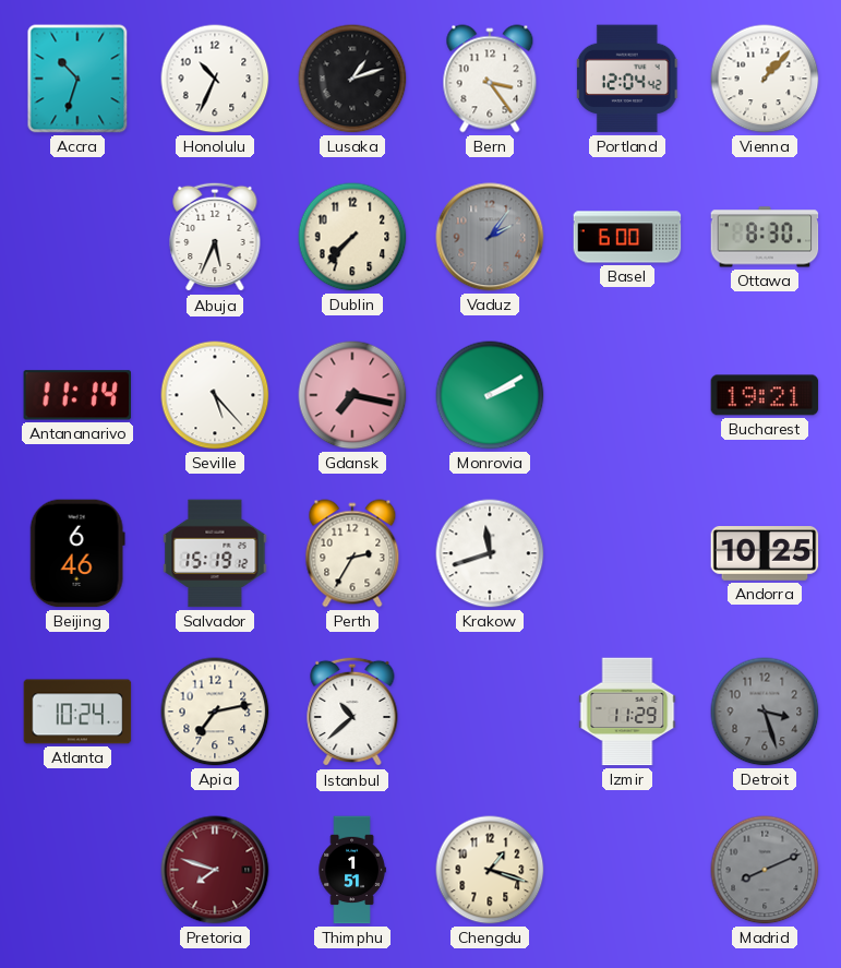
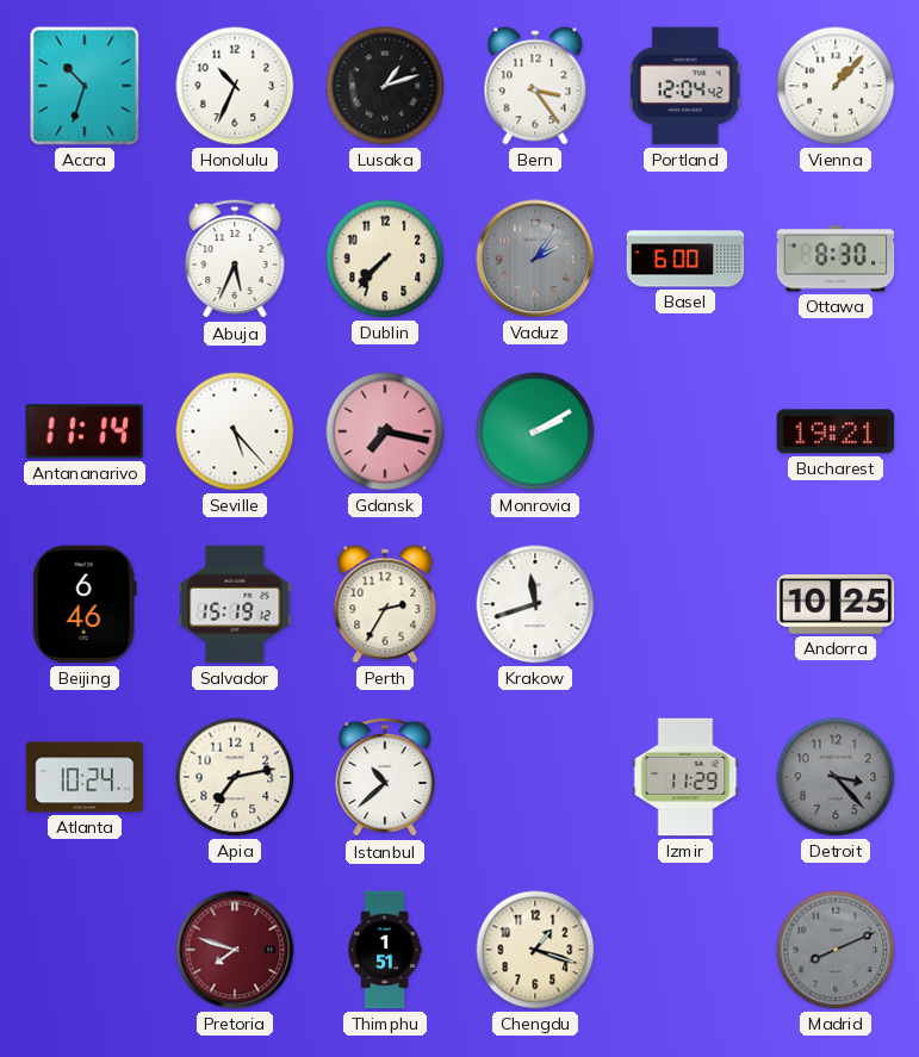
Detroit: 3:27 -> 3:23 (836, 777)
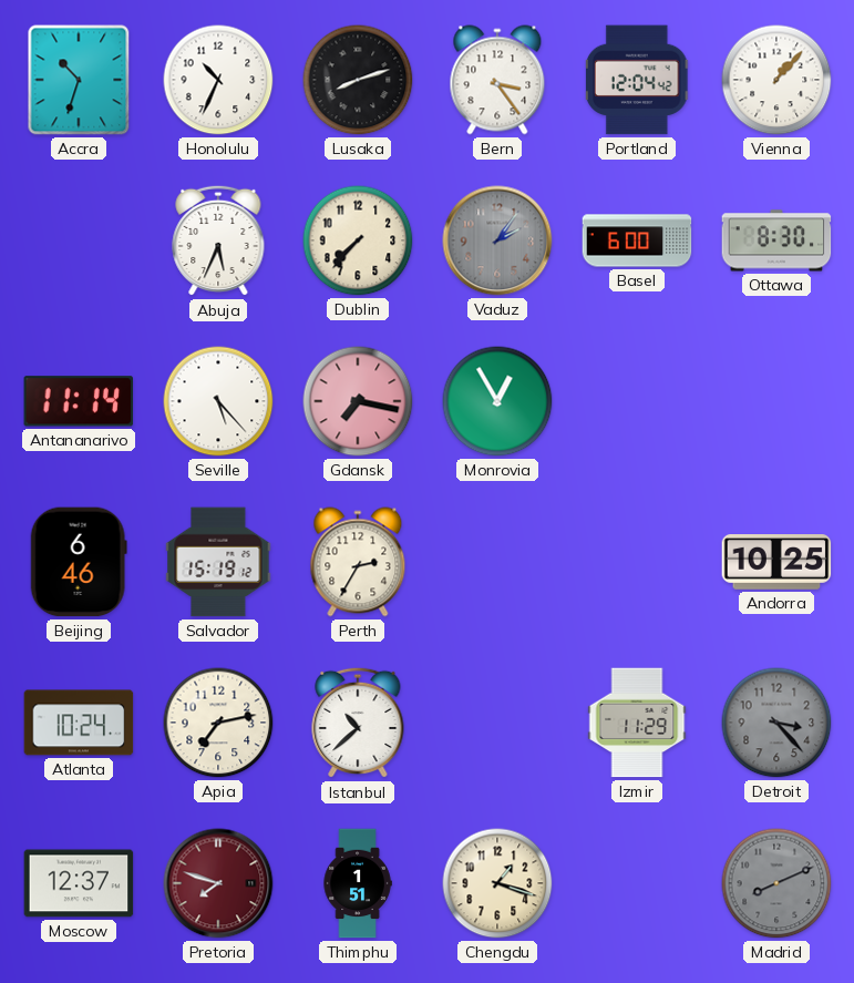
Lusaka: 1:12 -> 8:12 (358, 80)
Monrovia: 2:10 -> 12:55 (497, 401)
Bucharest: 19:21 -> none (836, 431)
Krakow: 11:42 -> none (535, 604)
Moscow: none -> 12:37 (79, 883)
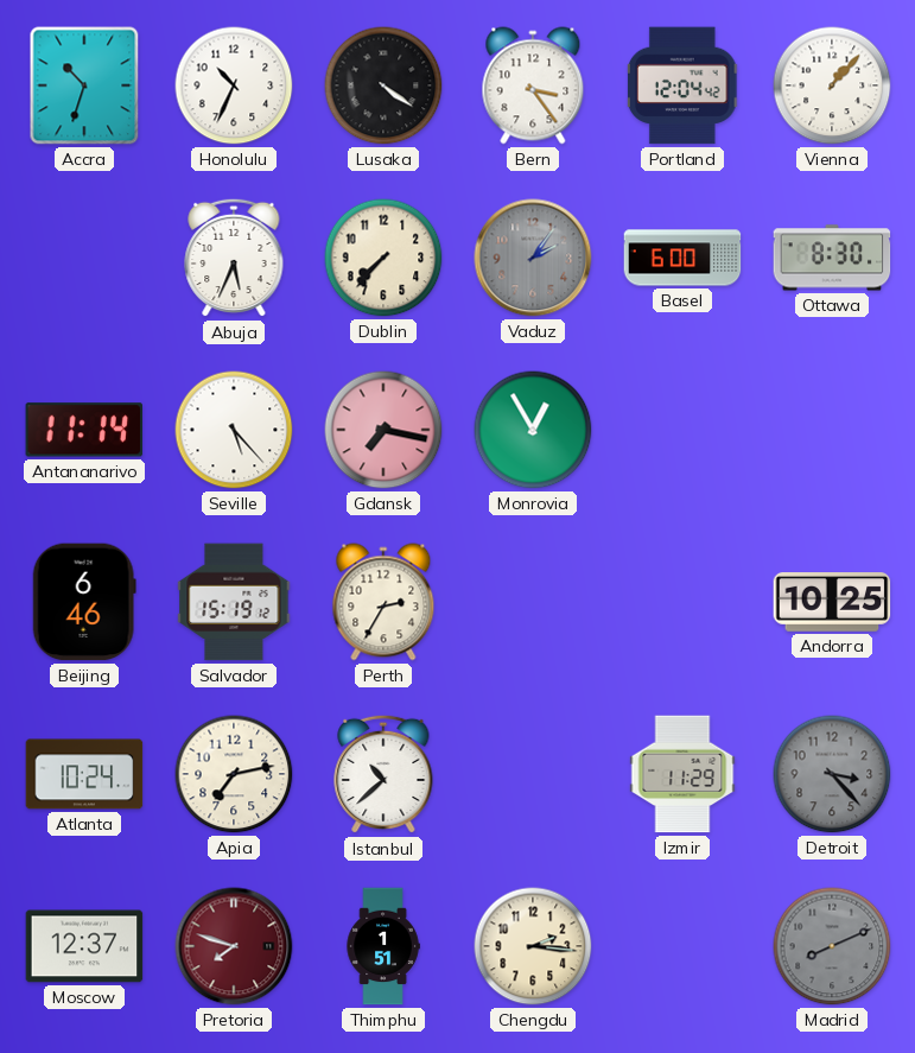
Lusaka: 8:12 -> 4:21 (383, 85)
Chengdu: 1:18 -> 2:16 (533, 946)
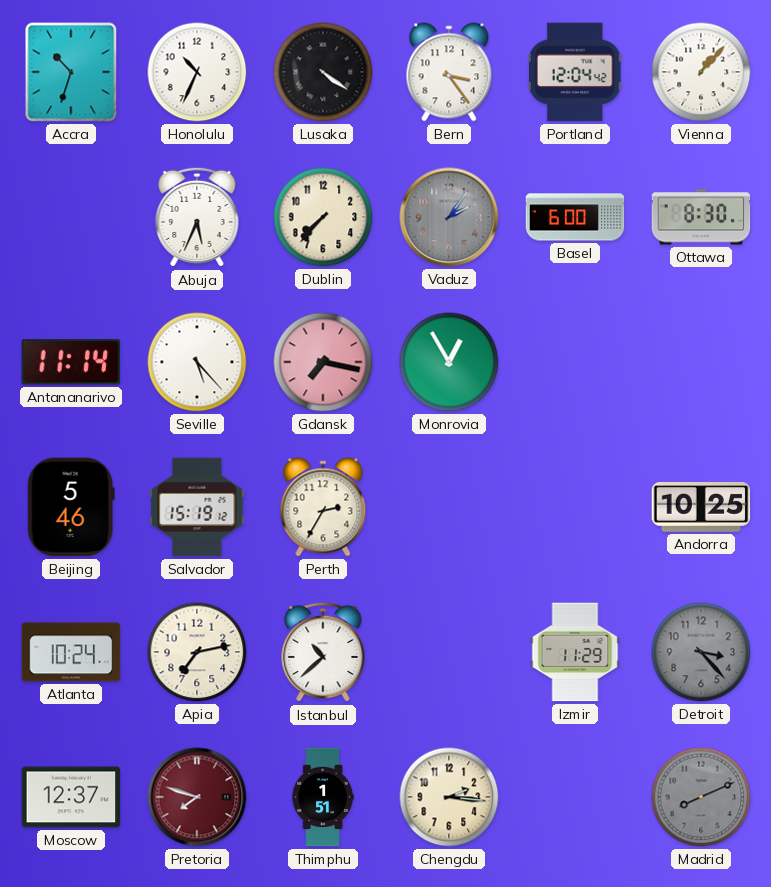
Beijing: 6:46 -> 5:46 (71, 507)
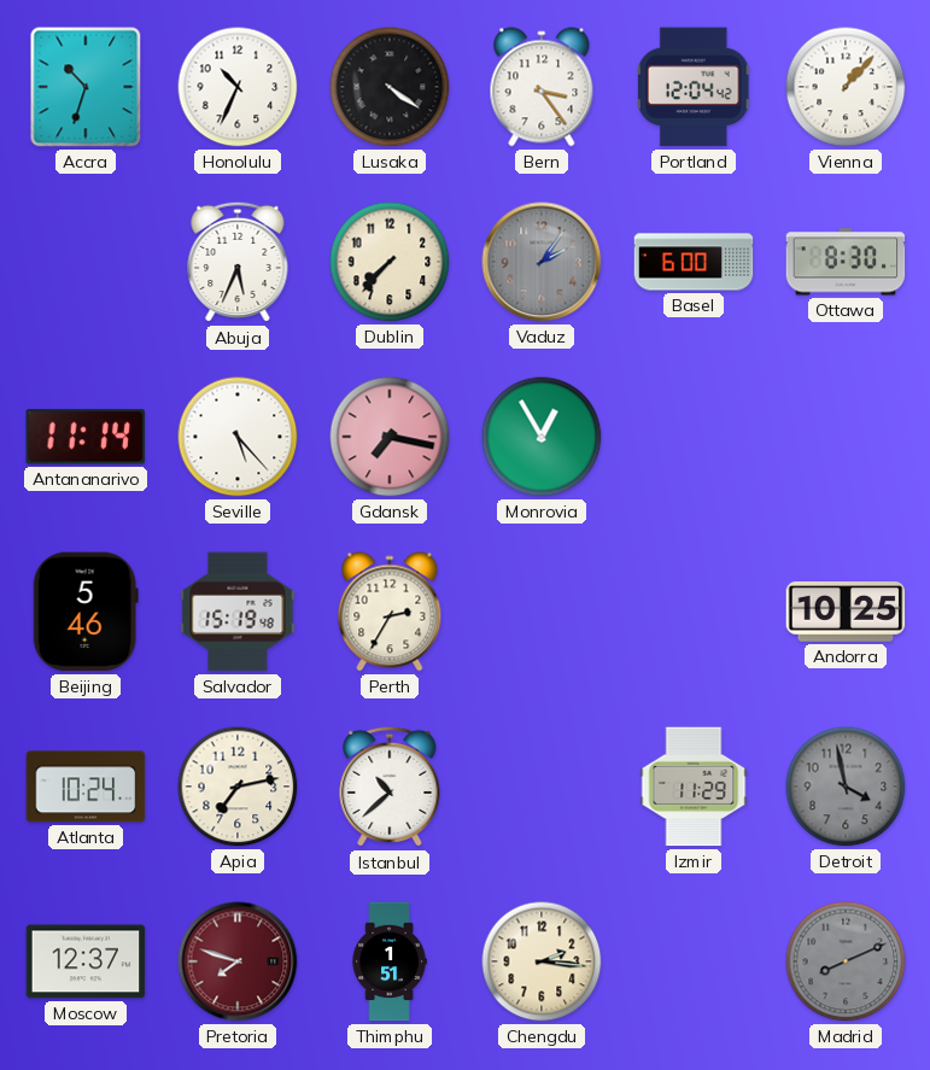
Salvador: 15:19:12 -> 15:19:48 (238, 612)
Detroit: 3:23 -> 3:58 (846, 787)
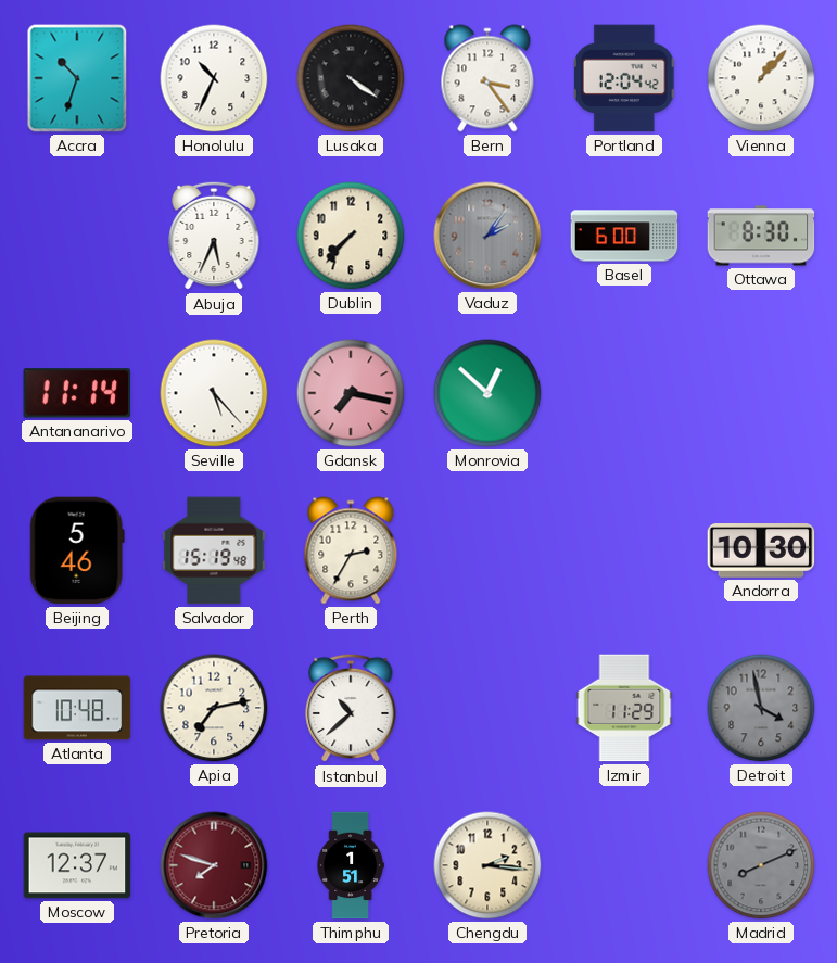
Monrovia: 12:55 -> 12:52 (487, 393)
Andorra: 10:25 -> 10:30 (761, 552)
Atlanta: 10:24 -> 10:48 (77, 708)
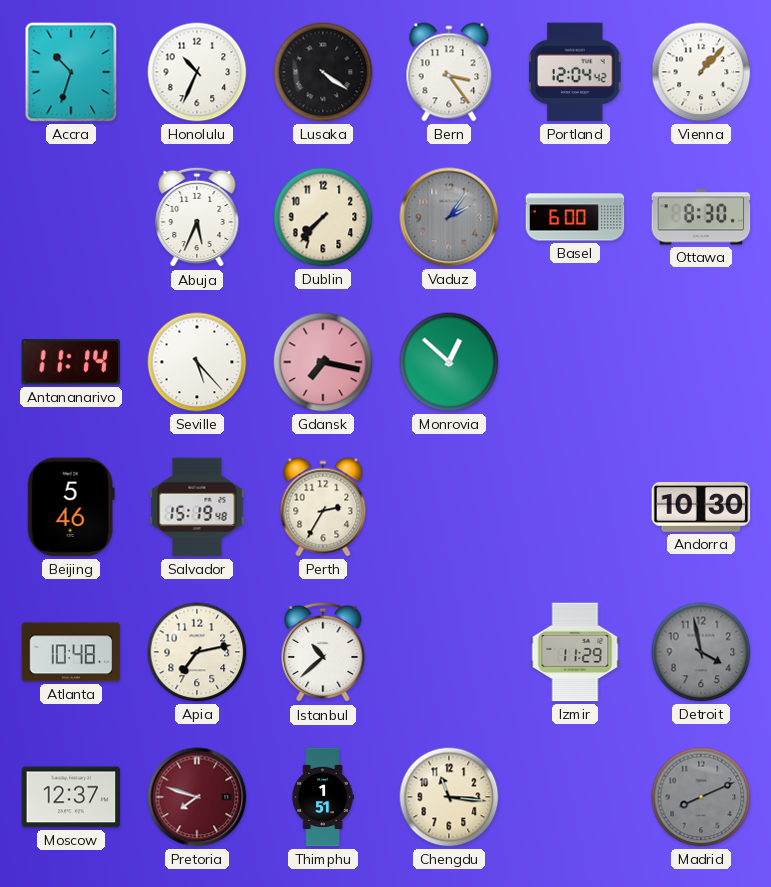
Chengdu: 2:16 -> 11:16 (449, 797)
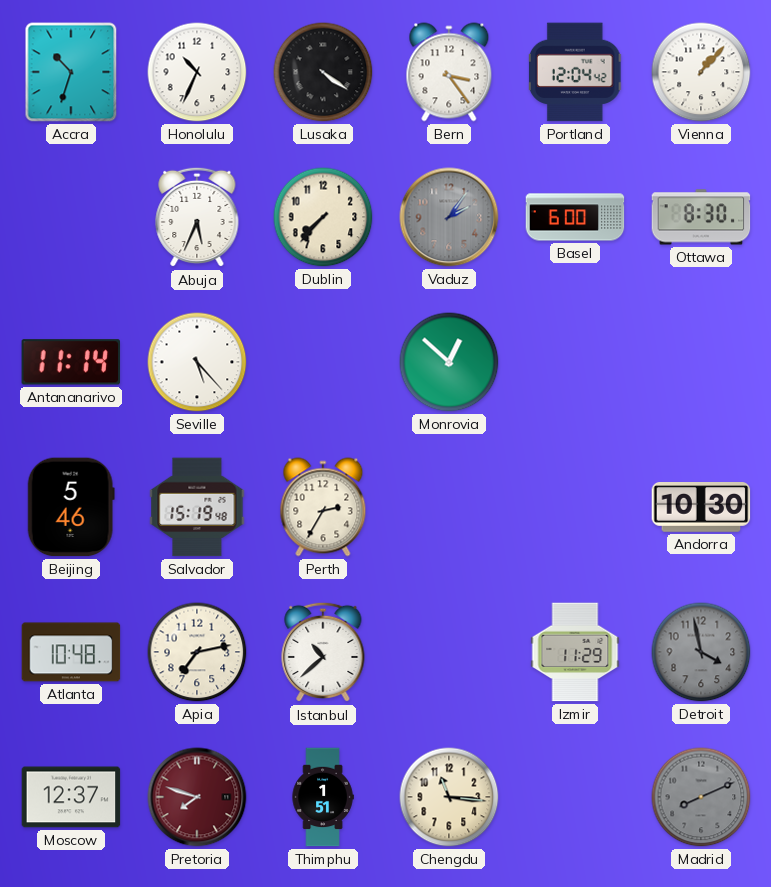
Gdansk: 7:17 -> none (323, 362)
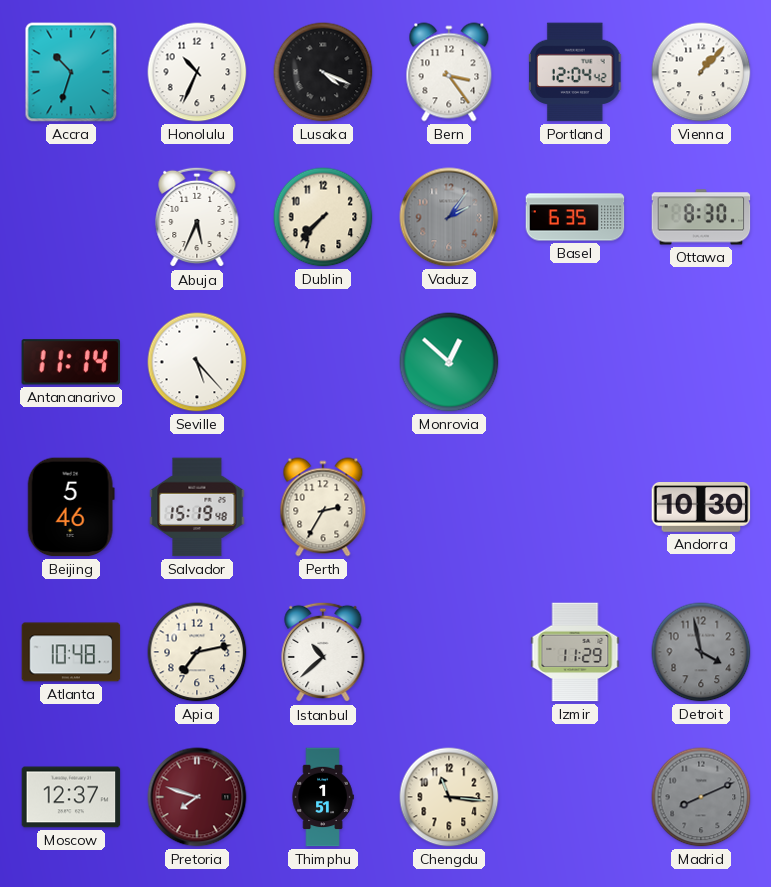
Lusaka: 4:21 -> 4:19 (323, 72)
Basel: 6:00 -> 6:35 (575, 217)
